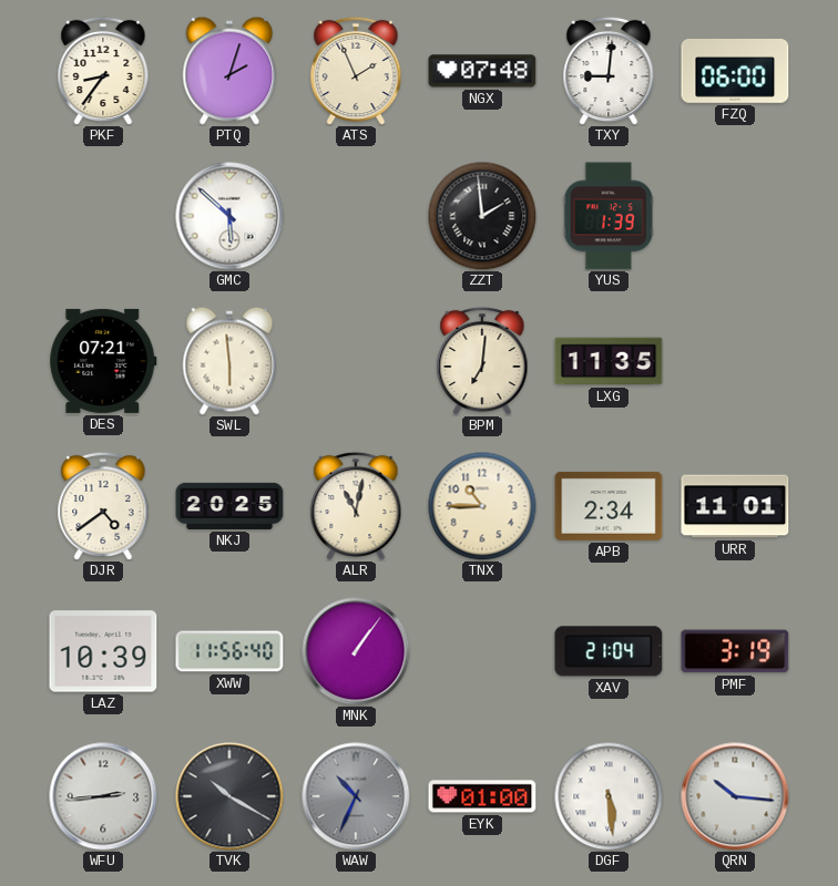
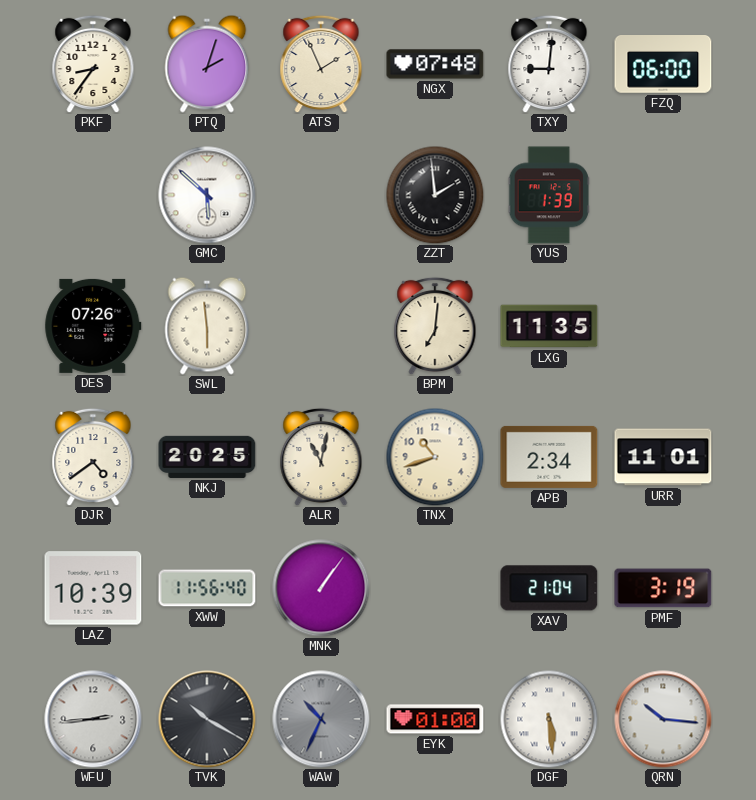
DES: 07:21 -> 07:26 (93, 326)
TNX: 10:45 -> 10:42 (435, 457)
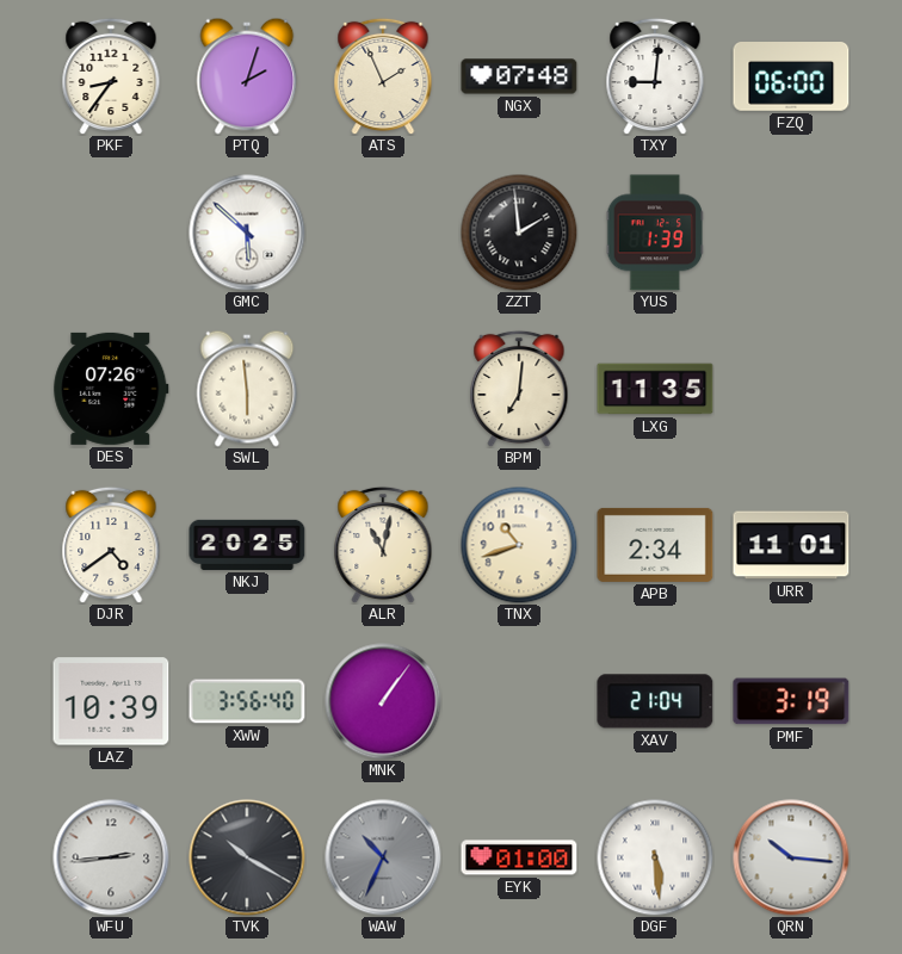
XWW: 11:56 -> 3:56 (247, 701)
